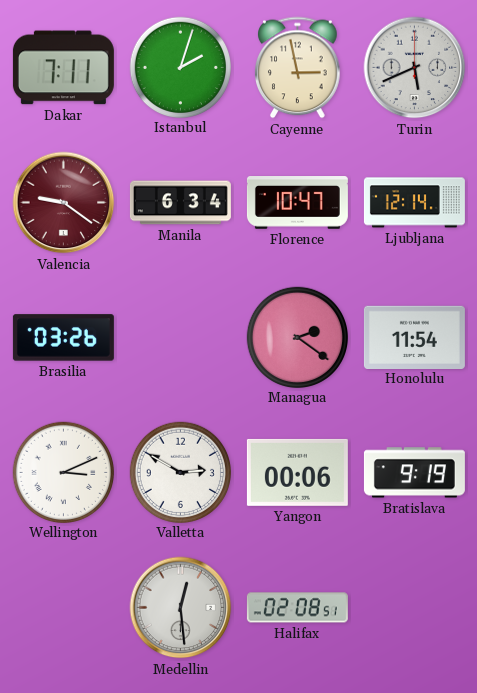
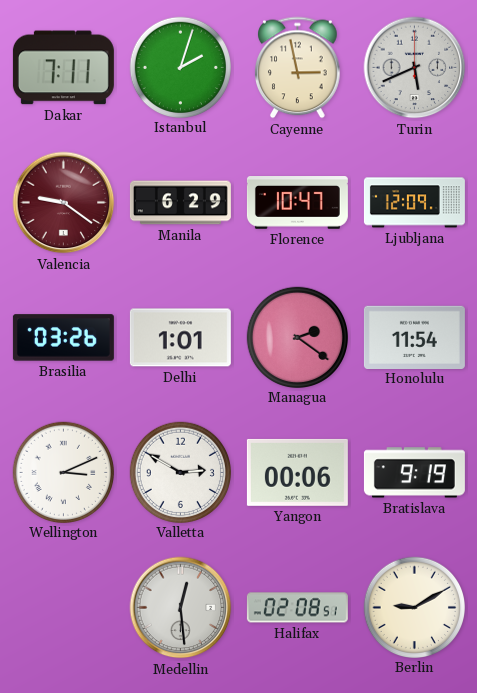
Manila: 6:34 -> 6:29 (180, 203)
Ljubljana: 12:14 -> 12:09 (414, 203)
Delhi: none -> 1:01 (180, 338)
Berlin: none -> 9:10 (414, 607)
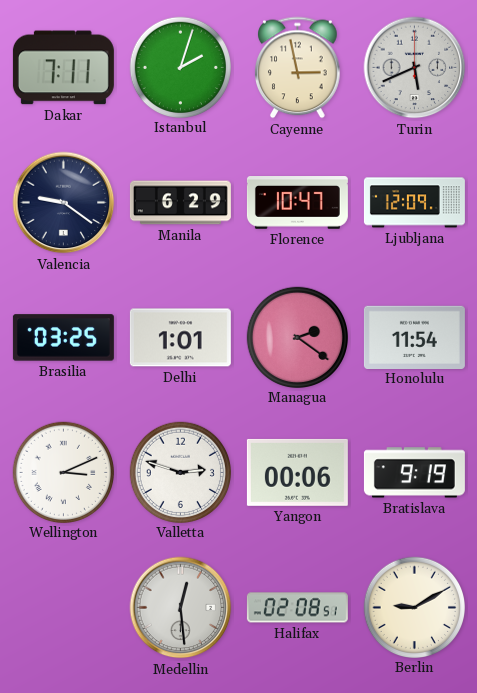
Valencia dial: burgundy -> navy (64, 203)
Brasilia: 03:26 -> 03:25 (63, 338)
Valletta: 2:50 -> 2:48 (180, 472)
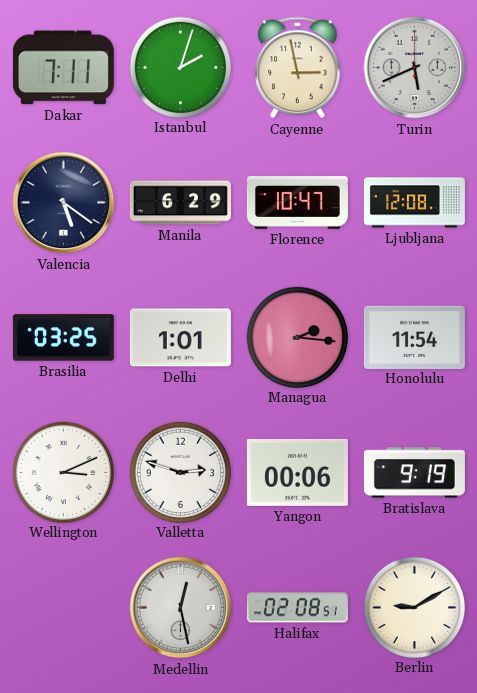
Valencia: 9:21 -> 5:21 (64, 203)
Ljubljana: 12:09 -> 12:08 (414, 203)
Managua: 2:21 -> 2:16 (297, 337)
Medellin: 12:29 -> 12:28 (181, 608)
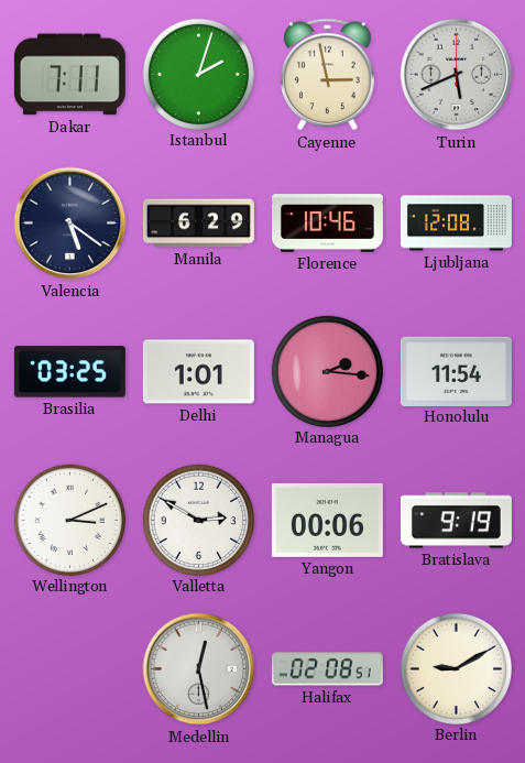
Florence: 10:47 -> 10:46 (327, 224)
Valletta: 2:48 -> 2:50 (198, 520)
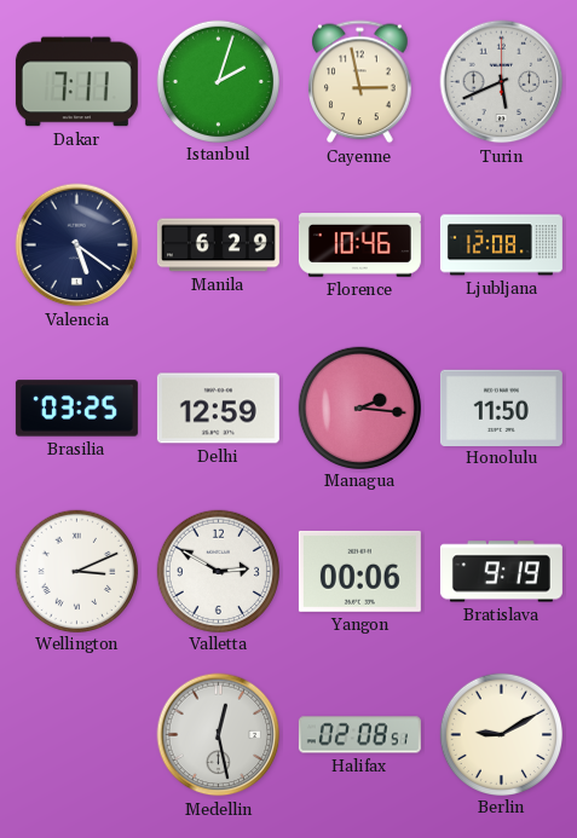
Delhi: 1:01 -> 12:59 (218, 409)
Honolulu: 11:54 -> 11:50 (501, 408)
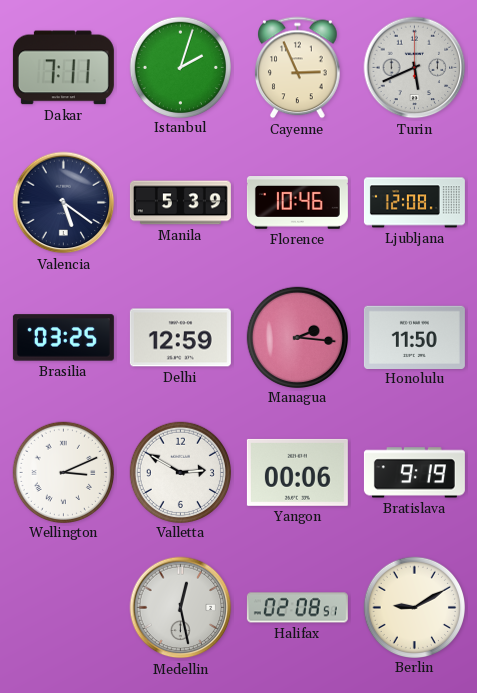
Cayenne: 2:58 -> 2:56 (298, 68)
Manila: 6:29 -> 5:39 (180, 203)
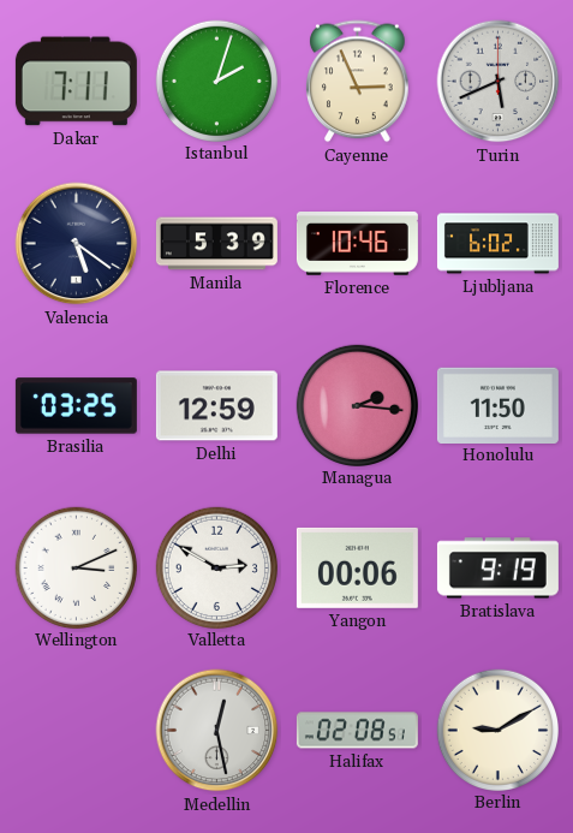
Ljubljana: 12:08 -> 6:02 (497, 244)
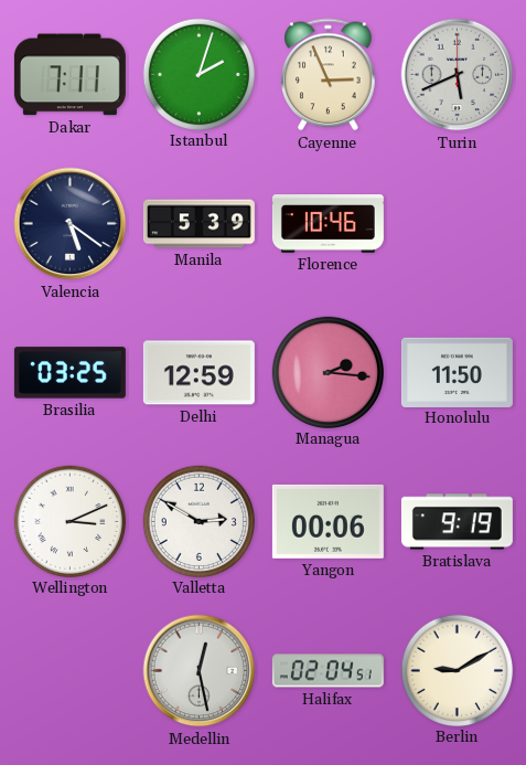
Ljubljana: 6:02 -> none (497, 244)
Halifax: 02:08 -> 02:04 (328, 671)
